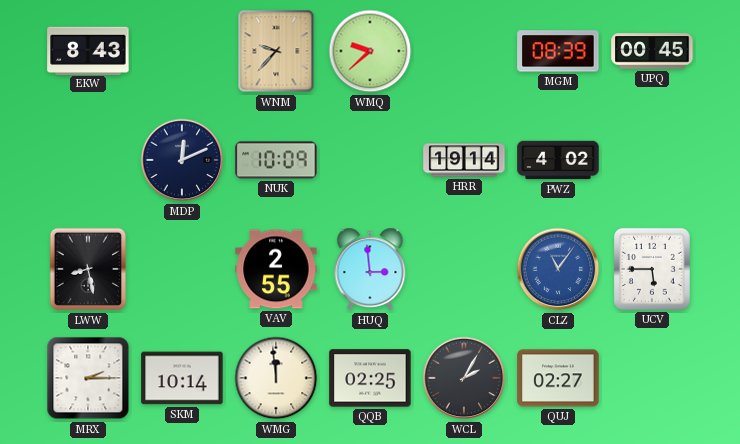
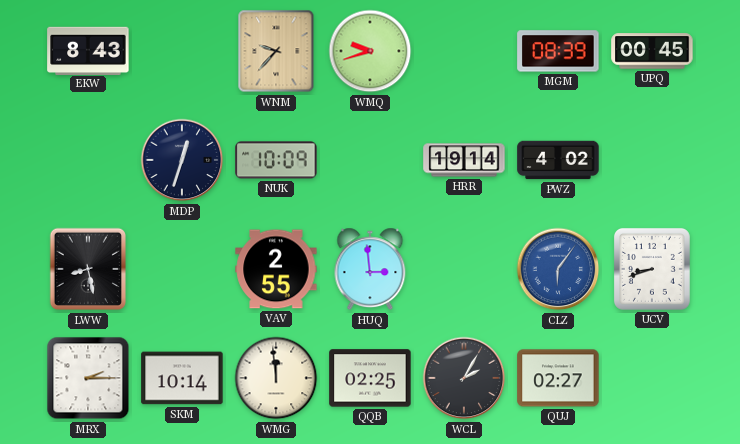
WMQ: 9:38 -> 9:42 (370, 51)
MDP: 12:11 -> 12:33 (182, 160)
CLZ: 11:06 -> 6:06 (558, 269)
UCV: 5:45 -> 8:42 (652, 269)
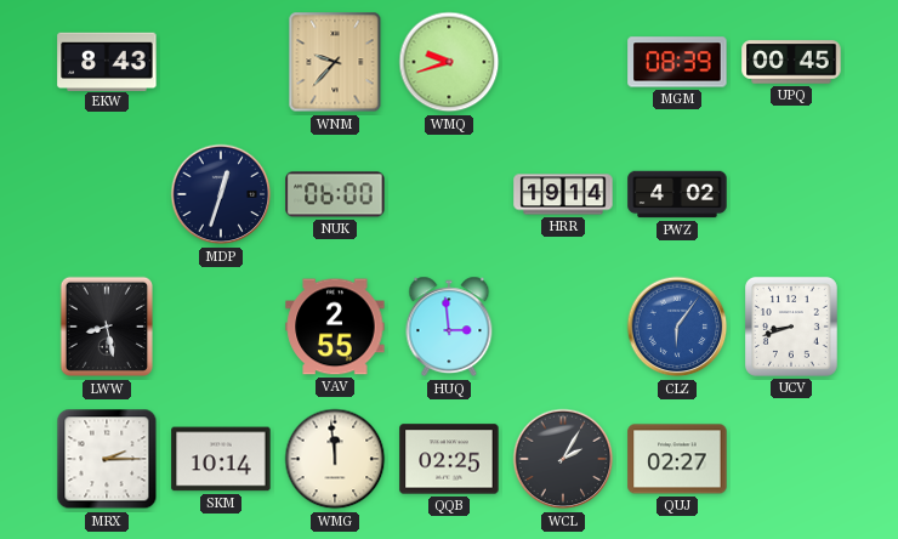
NUK: 10:09 -> 06:00 (335, 194)
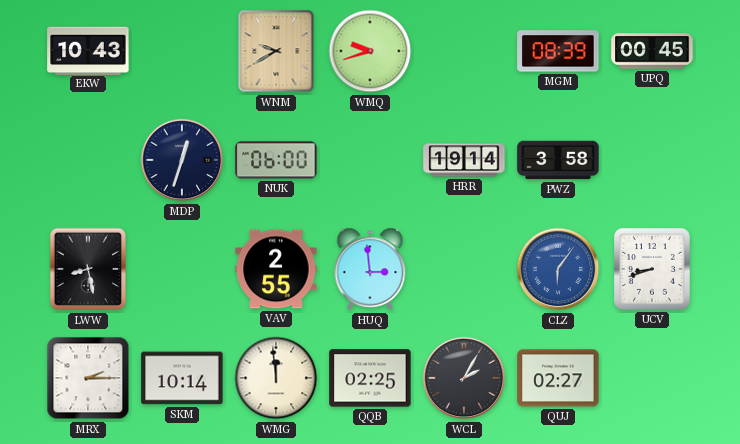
EKW: 8:43 -> 10:43 (88, 50)
WNM: 9:37 -> 9:40 (276, 51)
PWZ: 4:02 -> 3:58 (558, 160)
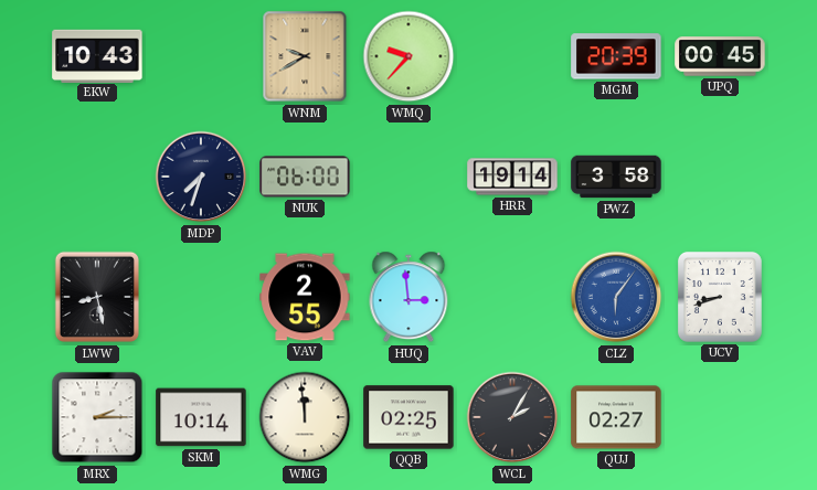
WMQ: 9:42 -> 9:37 (408, 56)
MGM: 08:39 -> 20:39 (616, 56)
MDP: 12:33 -> 7:33 (201, 177)
